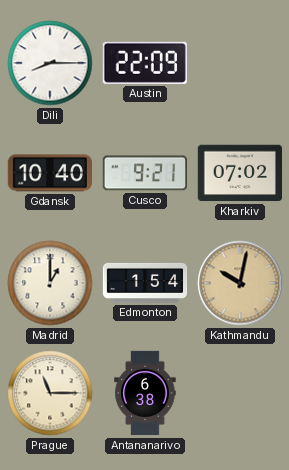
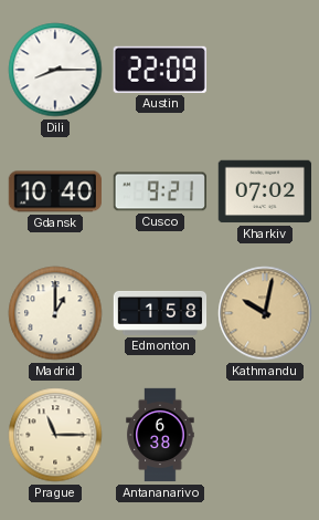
Edmonton: 1:54 -> 1:58 (160, 313)
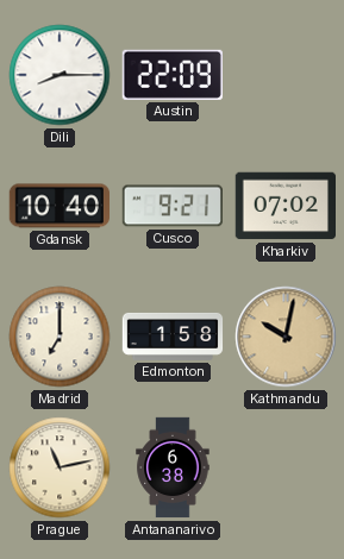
Madrid: 1:00 -> 7:00 (60, 337)
Prague: 11:15 -> 11:13 (60, 467)
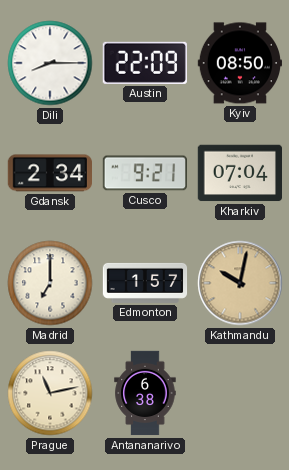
Kyiv: none -> 08:50 (239, 63)
Gdansk: 10:40 -> 2:34 (49, 173)
Kharkiv: 07:02 -> 07:04 (239, 173)
Edmonton: 1:58 -> 1:57 (145, 283)
